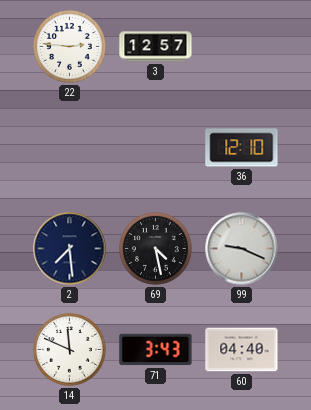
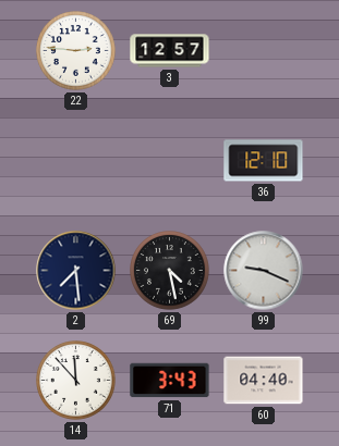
14: 11:49 -> 11:53 (76, 381)
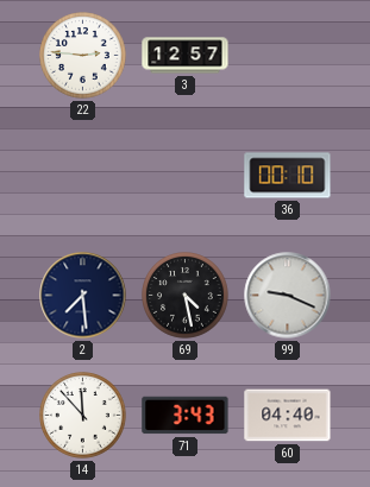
36: 12:10 -> 00:10 (288, 176)
